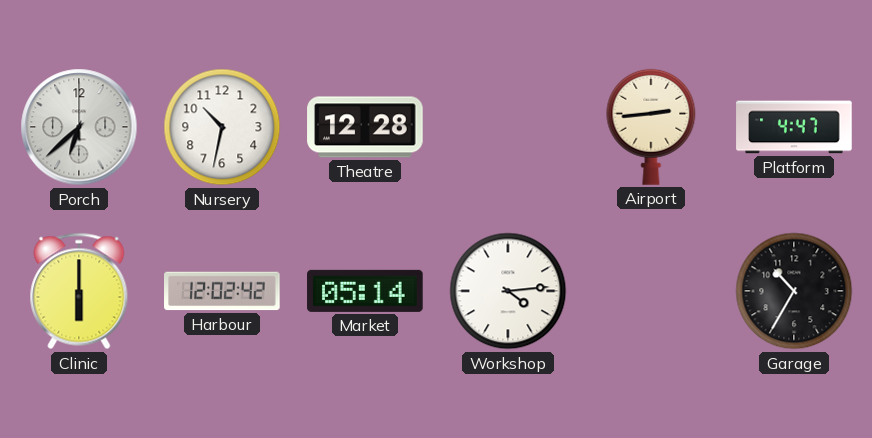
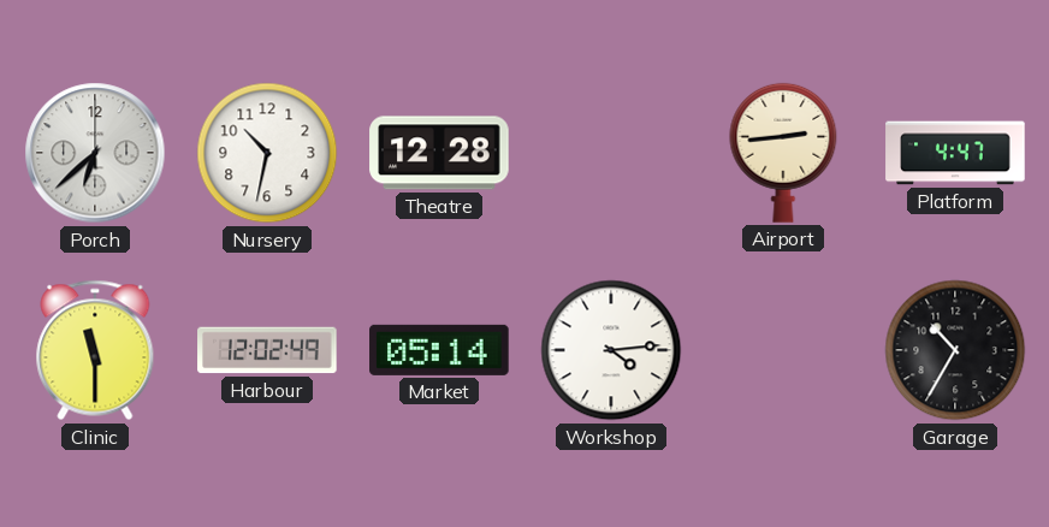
Clinic: 6:00 -> 11:30 (95, 350)
Harbour: 12:02:42 -> 12:02:49 (267, 350)
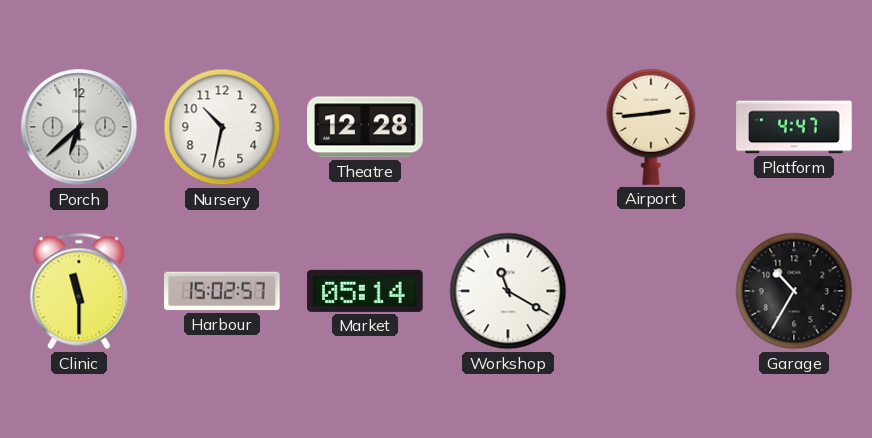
Harbour: 12:02 -> 15:02 (222, 291)
Workshop: 4:14 -> 11:20 (508, 291)
